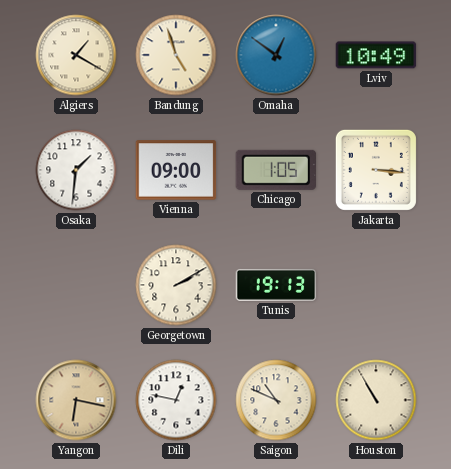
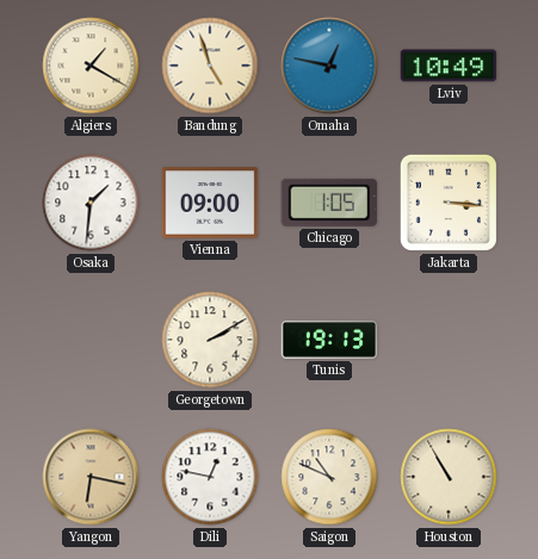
Omaha: 12:51 -> 12:47 (329, 66)
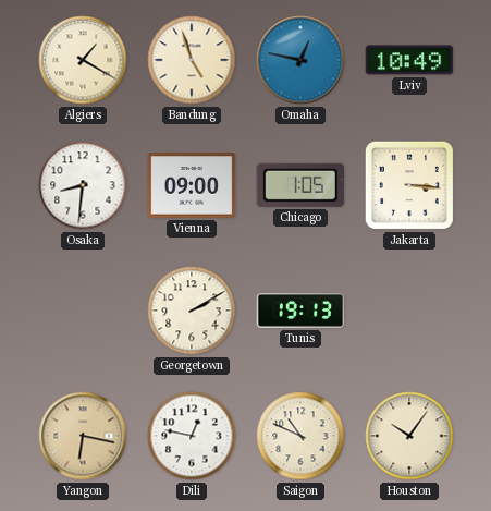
Osaka: 1:31 -> 8:31 (83, 185)
Houston: 10:55 -> 10:06 (409, 436)
